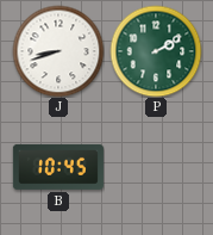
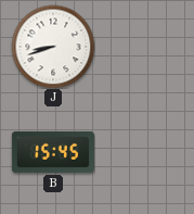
P: 2:10 -> none (156, 51)
B: 10:45 -> 15:45 (53, 152)
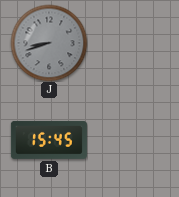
J dial: white -> grey (49, 43)
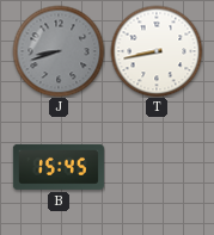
T: none -> 8:43 (157, 51)
